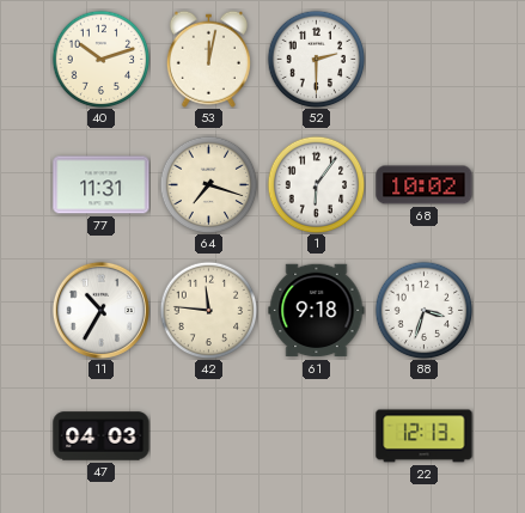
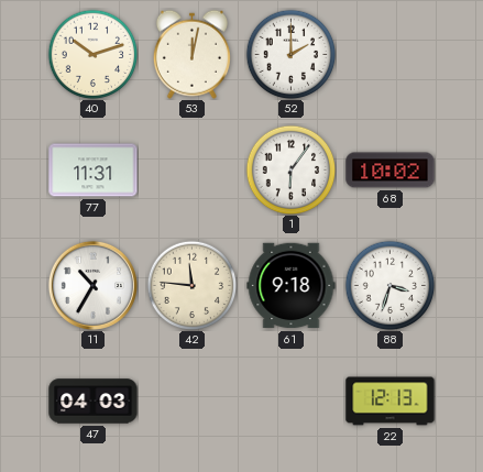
52: 2:30 -> 2:00 (290, 54)
64: 7:18 -> none (208, 184)
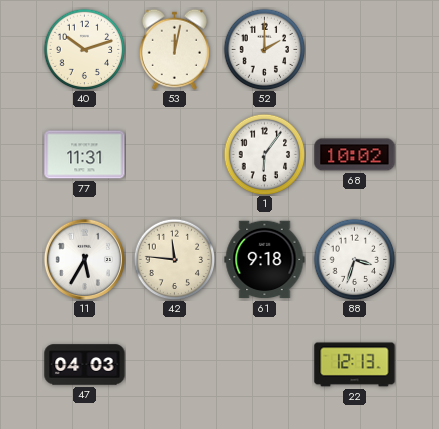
11: 10:35 -> 5:35 (84, 259)
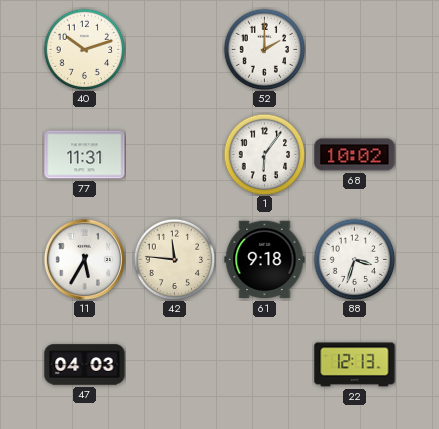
53: 12:02 -> none (174, 49)
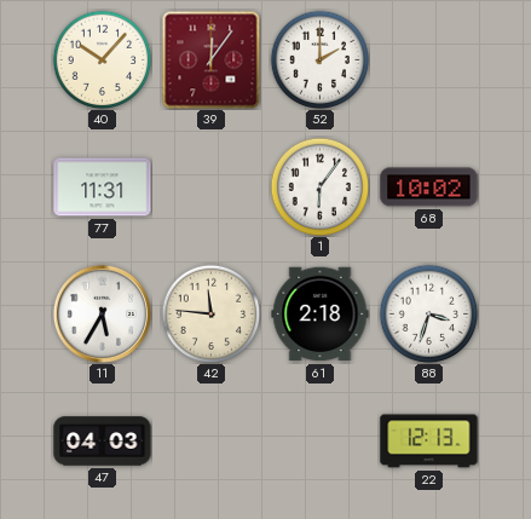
40: 10:12 -> 10:07 (102, 59)
39: none -> 12:06 (210, 59)
61: 9:18 -> 2:18 (321, 315)
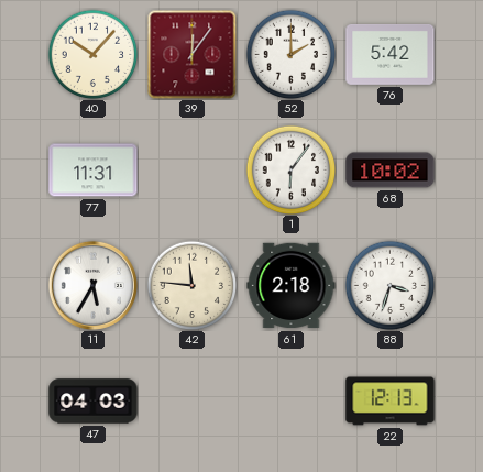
76: none -> 5:42 (391, 54)
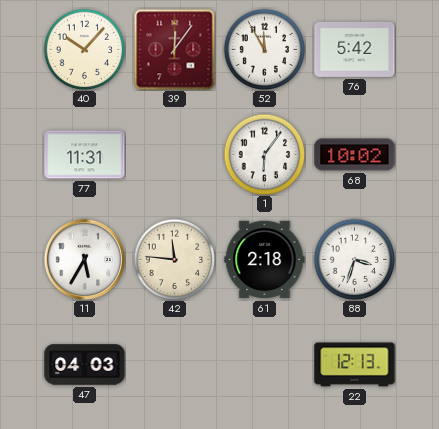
52: 2:00 -> 11:55 (264, 49)
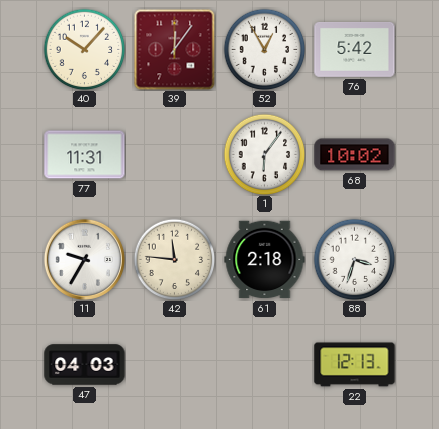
52: 11:55 -> 12:55 (264, 49)
11: 5:35 -> 9:35 (84, 259)
